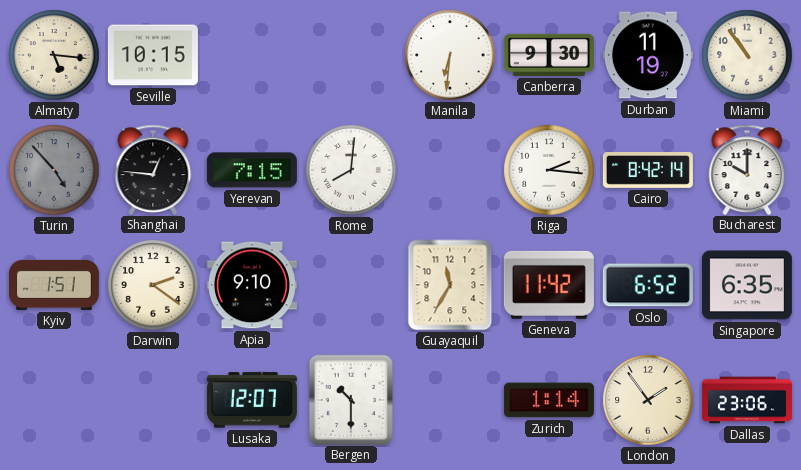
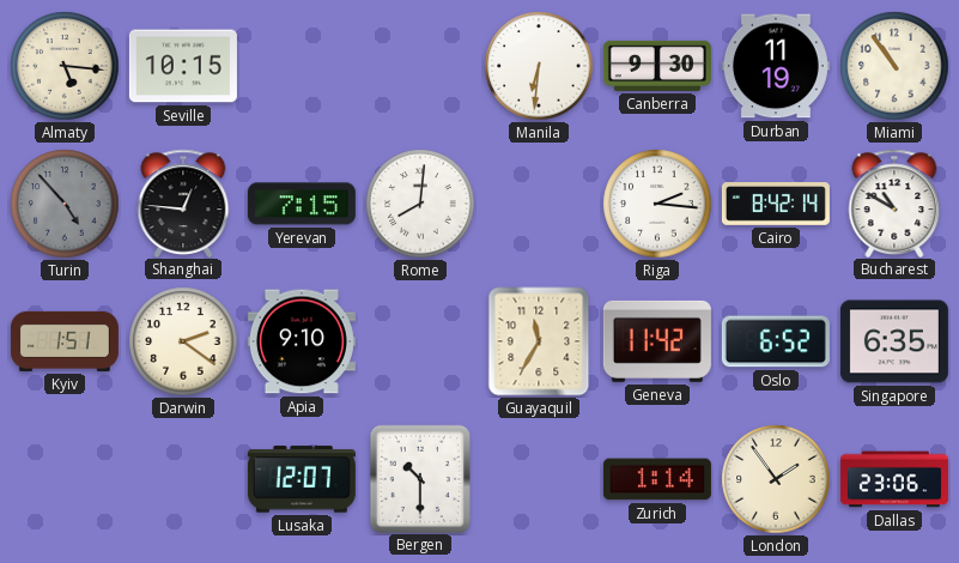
Bucharest: 10:00 -> 10:50 (894, 202)
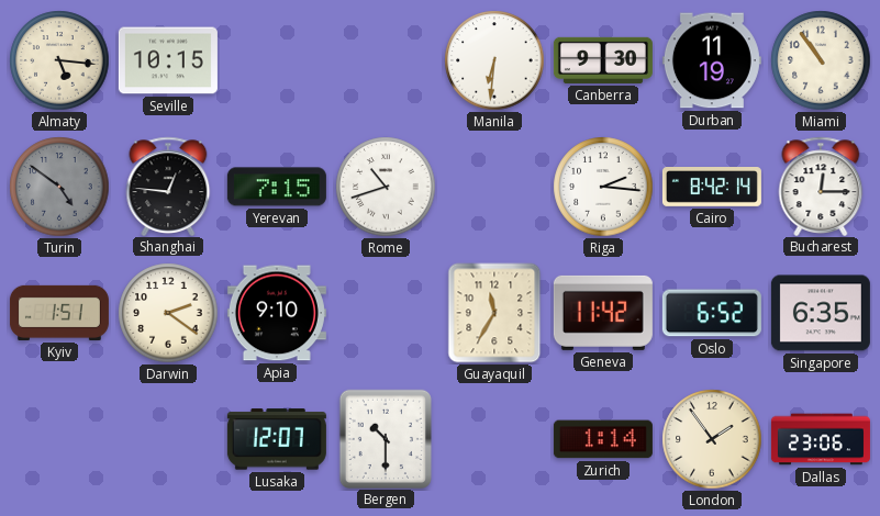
Turin: 4:53 -> 4:51 (59, 187)
Rome: 8:01 -> 10:42 (386, 187)
Bucharest: 10:50 -> 12:15 (821, 186)
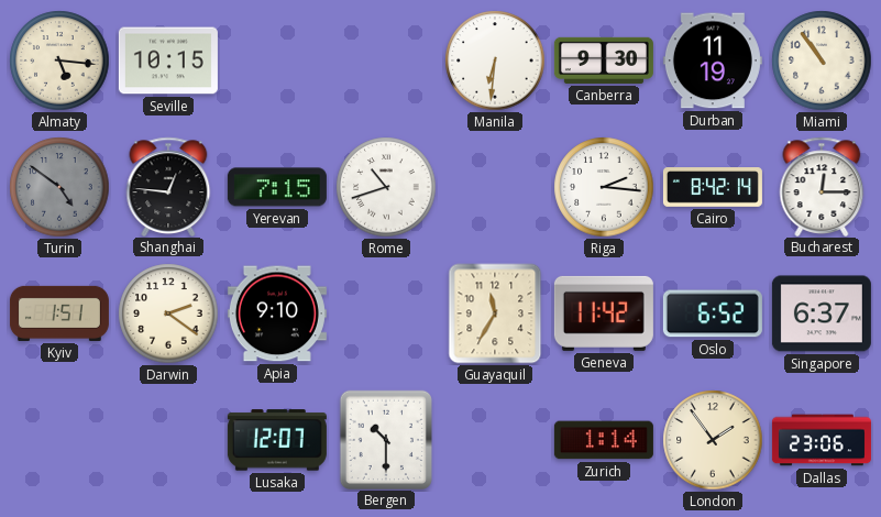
Singapore: 6:35 -> 6:37 (822, 313)
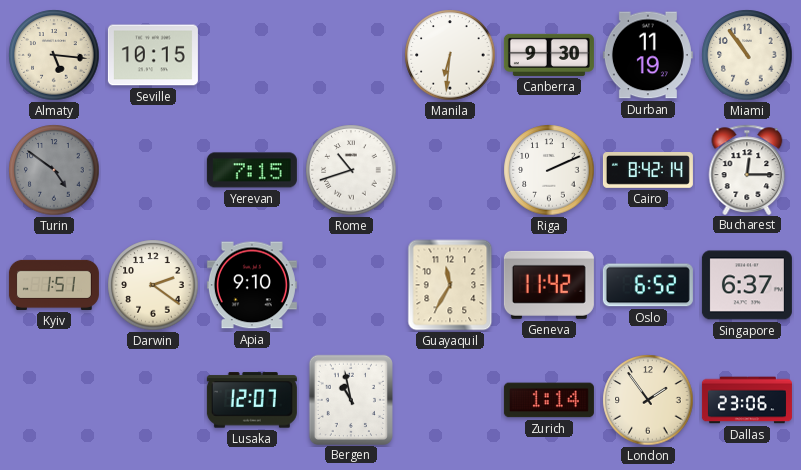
Shanghai: 12:46 -> none (168, 186)
Riga: 2:16 -> 2:11 (549, 170)
Bergen: 10:30 -> 10:58 (351, 399)
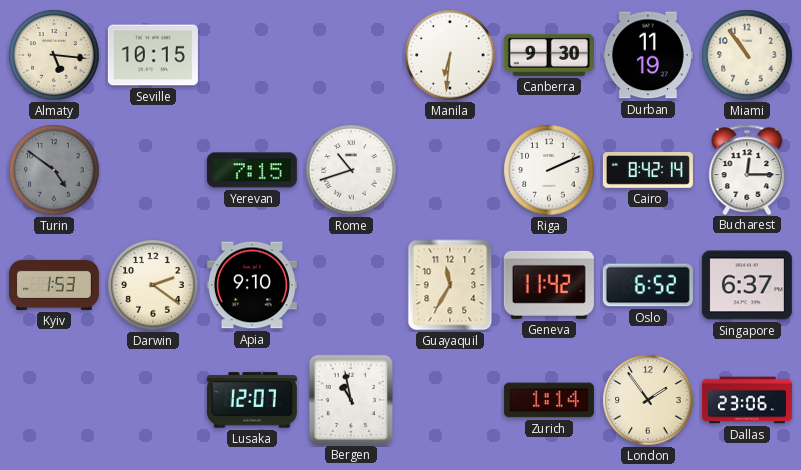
Kyiv: 1:51 -> 1:53 (54, 285)
